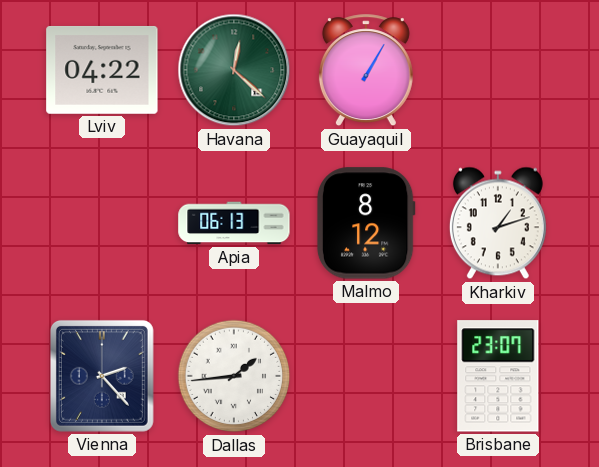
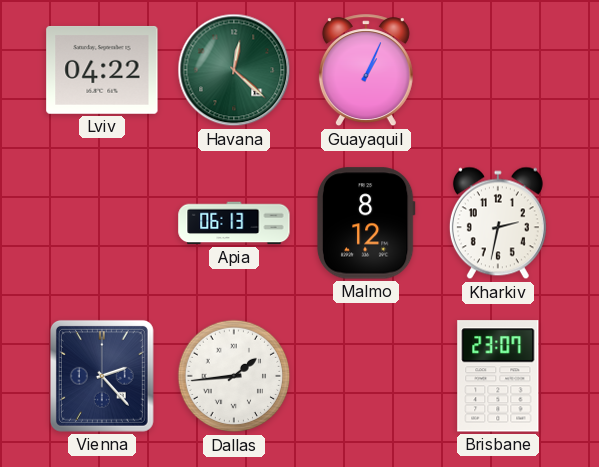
Guayaquil: 1:05 -> 1:04 (366, 71)
Kharkiv: 1:12 -> 2:32 (498, 223)
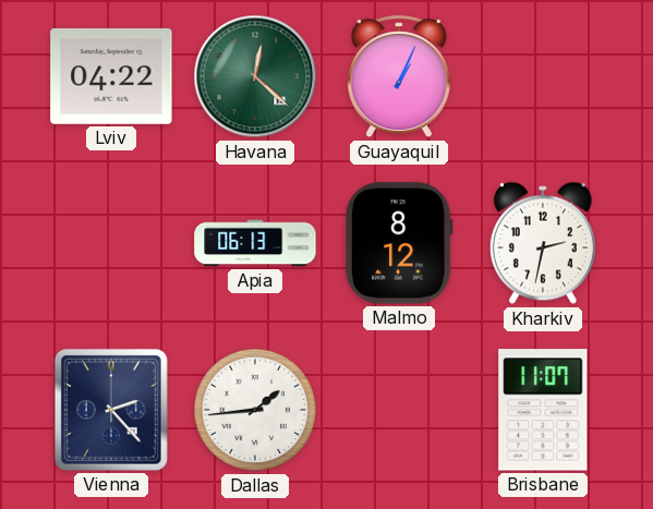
Brisbane: 23:07 -> 11:07 (543, 410)
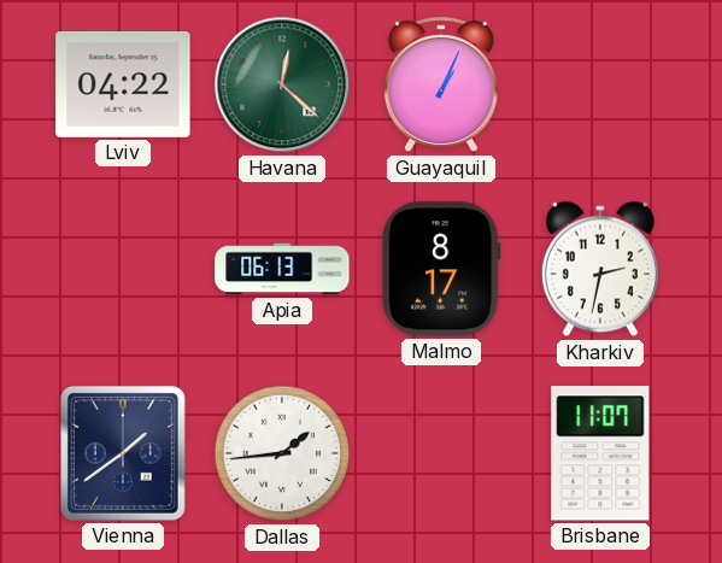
Malmo: 8:12 -> 8:17 (441, 269)
Vienna: 2:23 -> 1:39 (123, 453)
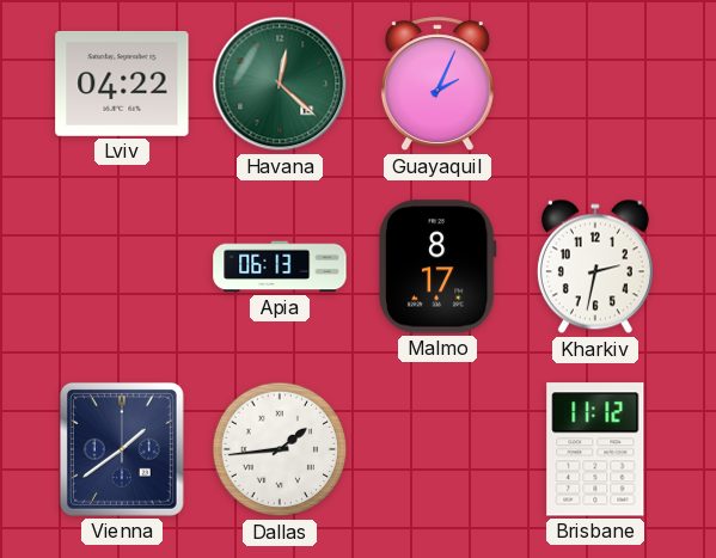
Guayaquil: 1:04 -> 2:04 (437, 85)
Brisbane: 11:07 -> 11:12 (595, 449)
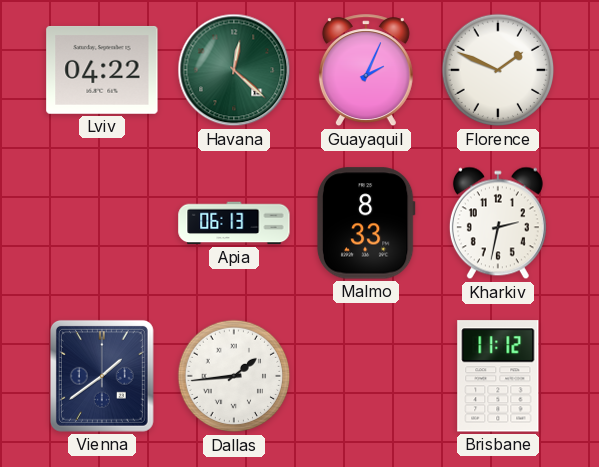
Florence: none -> 1:49 (498, 70)
Malmo: 8:17 -> 8:33 (366, 223)
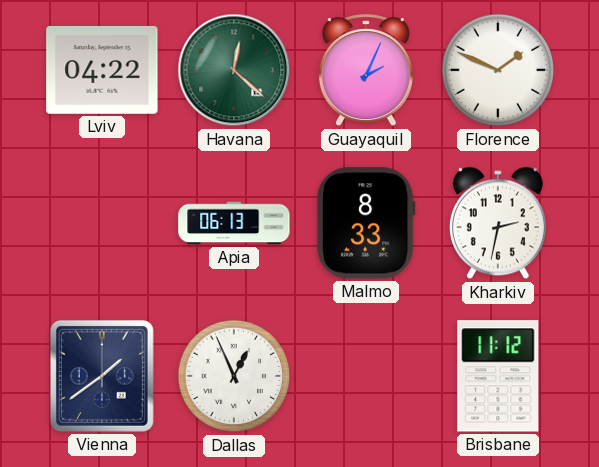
Dallas: 1:44 -> 12:56 (234, 376)
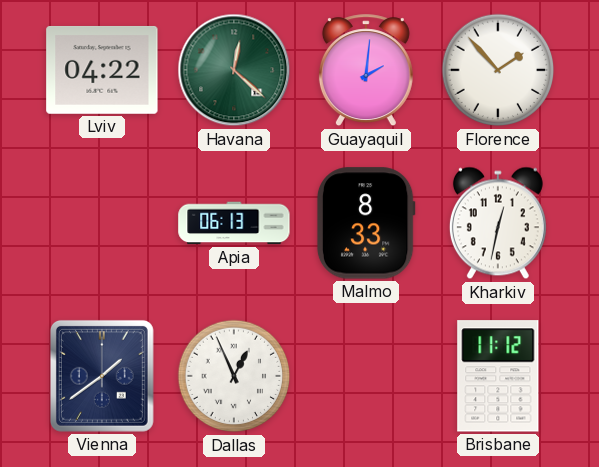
Guayaquil: 2:04 -> 2:01 (366, 71)
Florence: 1:49 -> 1:53 (498, 70)
Kharkiv: 2:32 -> 12:32 (498, 223)
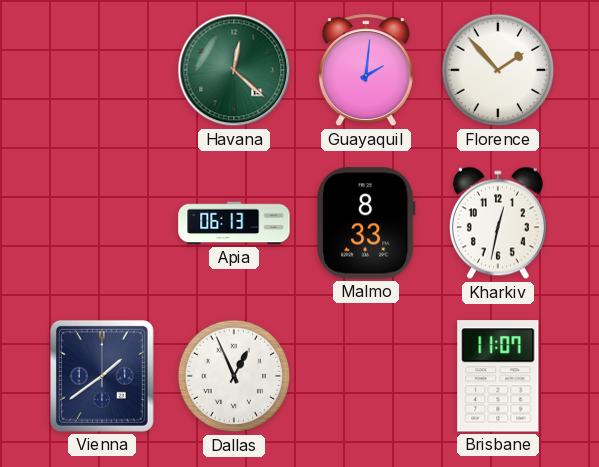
Lviv: 04:22 -> none (102, 70)
Brisbane: 11:12 -> 11:07 (498, 376)
